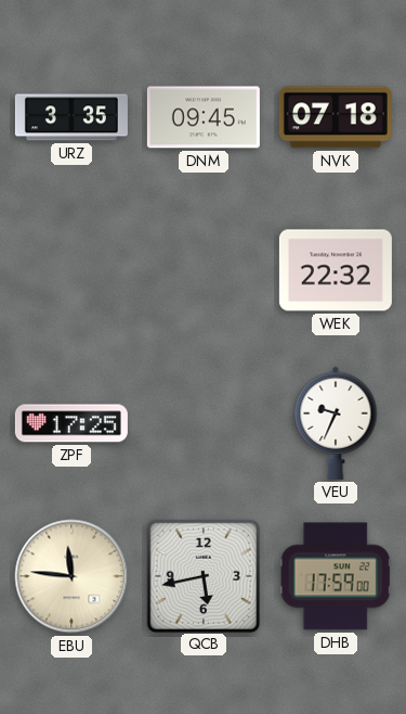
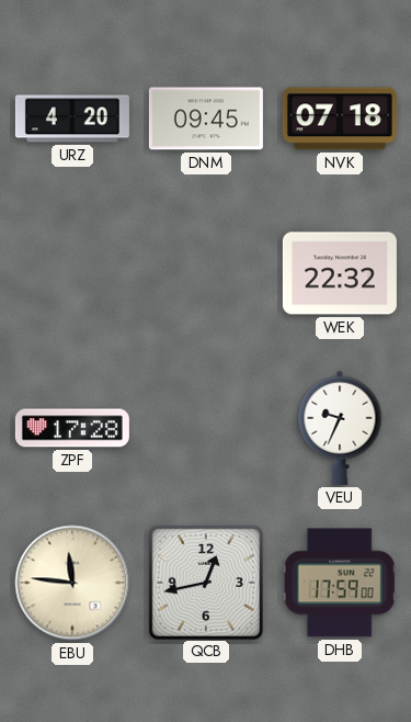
URZ: 3:35 -> 4:20 (72, 119)
ZPF: 17:25 -> 17:28 (72, 428)
QCB: 5:43 -> 12:43 (205, 582)
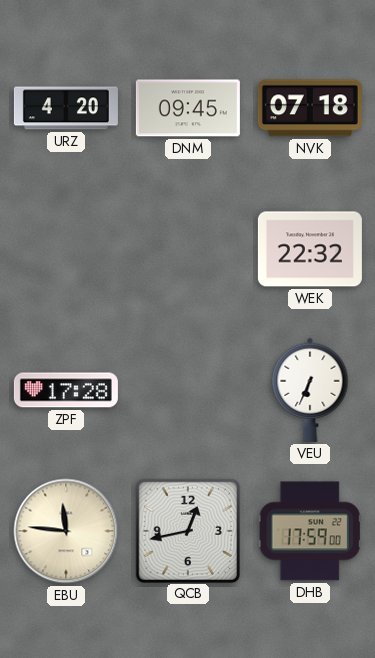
VEU: 9:34 -> 6:34 (310, 390)
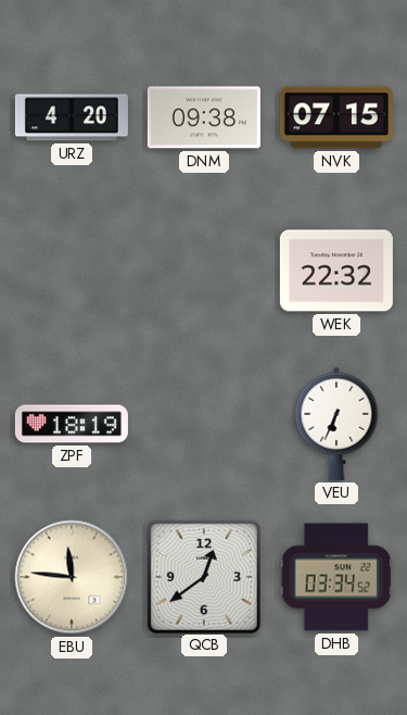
DNM: 09:45 -> 09:38 (204, 117)
NVK: 07:18 -> 07:15 (336, 117)
ZPF: 17:28 -> 18:19 (72, 424)
QCB: 12:43 -> 12:39 (203, 576)
DHB: 17:59 -> 03:34 (336, 577)
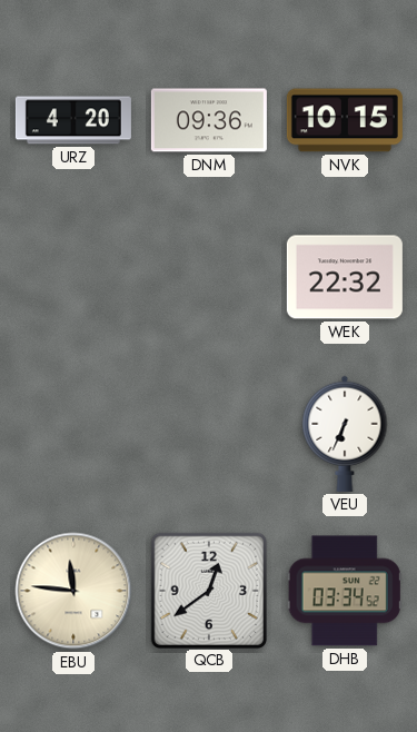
DNM: 09:38 -> 09:36 (209, 120)
NVK: 07:15 -> 10:15 (345, 120)
ZPF: 18:19 -> none (72, 424)
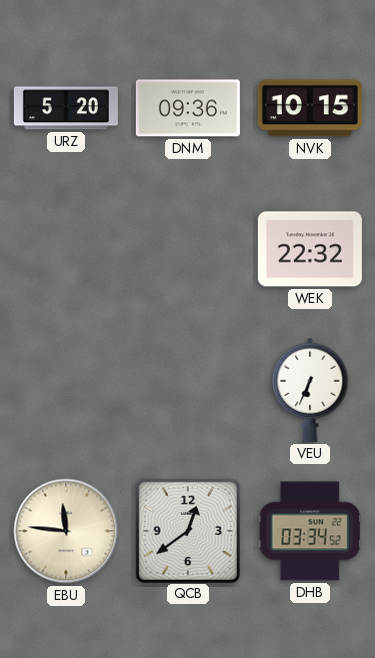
URZ: 4:20 -> 5:20 (66, 108)
